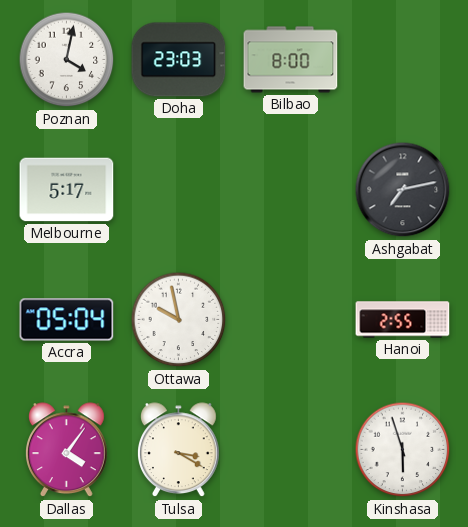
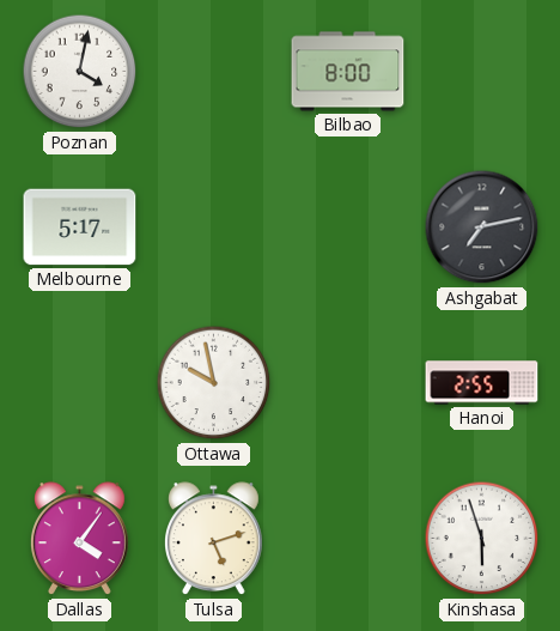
Doha: 23:03 -> none (179, 60)
Accra: 05:04 -> none (67, 320)
Tulsa: 3:20 -> 5:12 (214, 539)
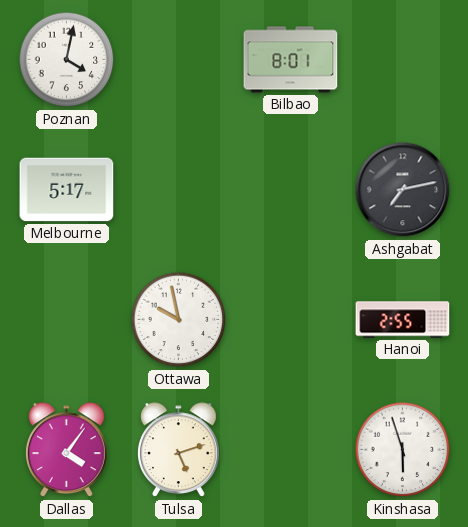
Bilbao: 8:00 -> 8:01 (291, 60)
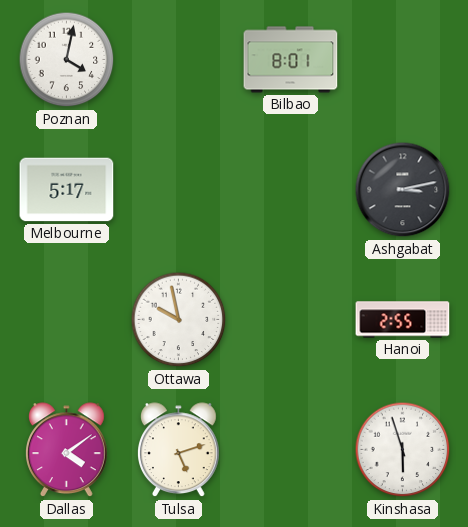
Ashgabat: 7:13 -> 3:13 (403, 190)
Dallas: 4:06 -> 4:09 (67, 450)
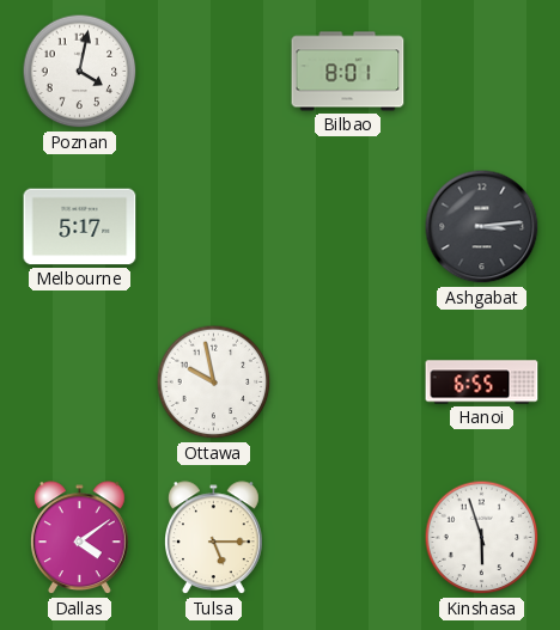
Ashgabat: 3:13 -> 3:14 (482, 227)
Hanoi: 2:55 -> 6:55 (482, 383)
Tulsa: 5:12 -> 5:15 (214, 538)
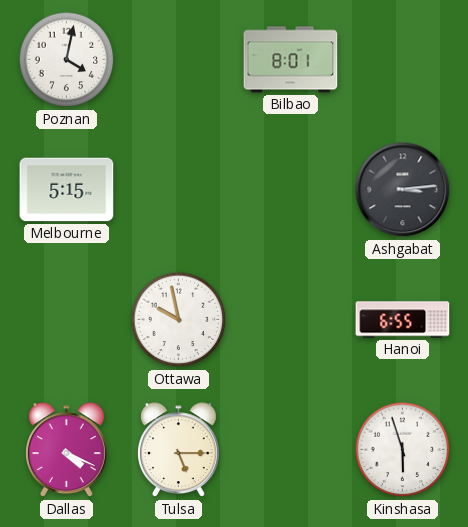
Melbourne: 5:17 -> 5:15 (67, 190)
Dallas: 4:09 -> 4:19 (67, 450)
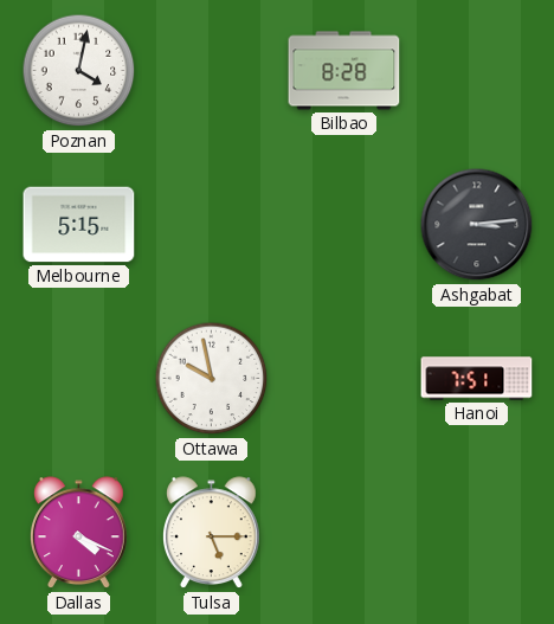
Bilbao: 8:01 -> 8:28 (344, 71)
Hanoi: 6:55 -> 7:51 (477, 379)
Kinshasa: 5:57 -> none (403, 450)
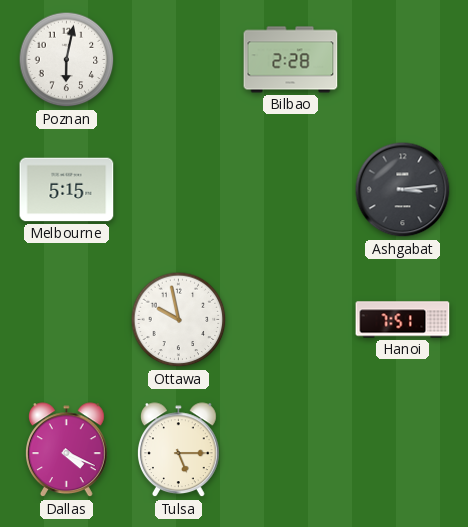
Poznan: 4:02 -> 6:02 (67, 60)
Bilbao: 8:28 -> 2:28 (291, 60)
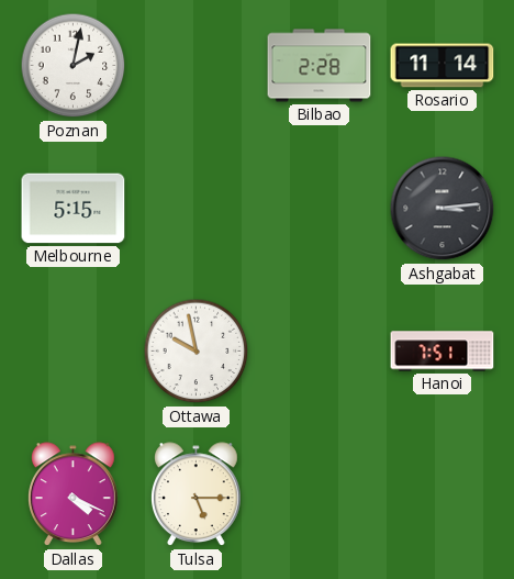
Poznan: 6:02 -> 2:02 (74, 66)
Rosario: none -> 11:14 (443, 66)
